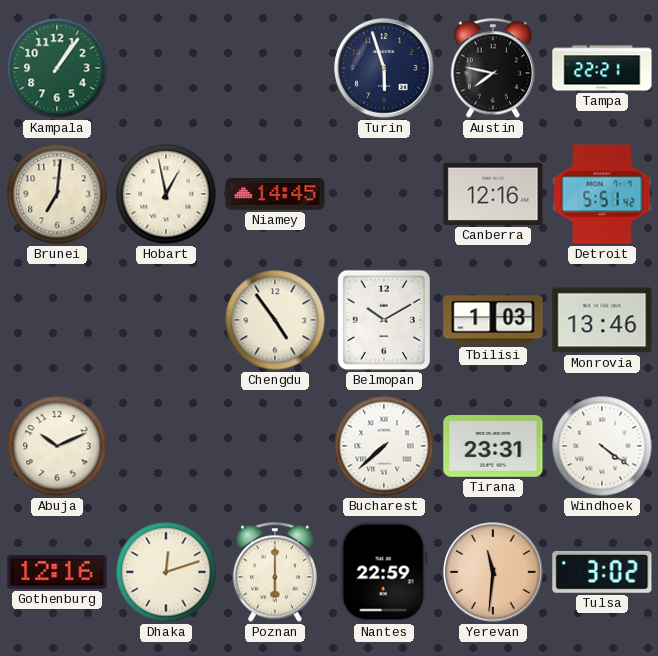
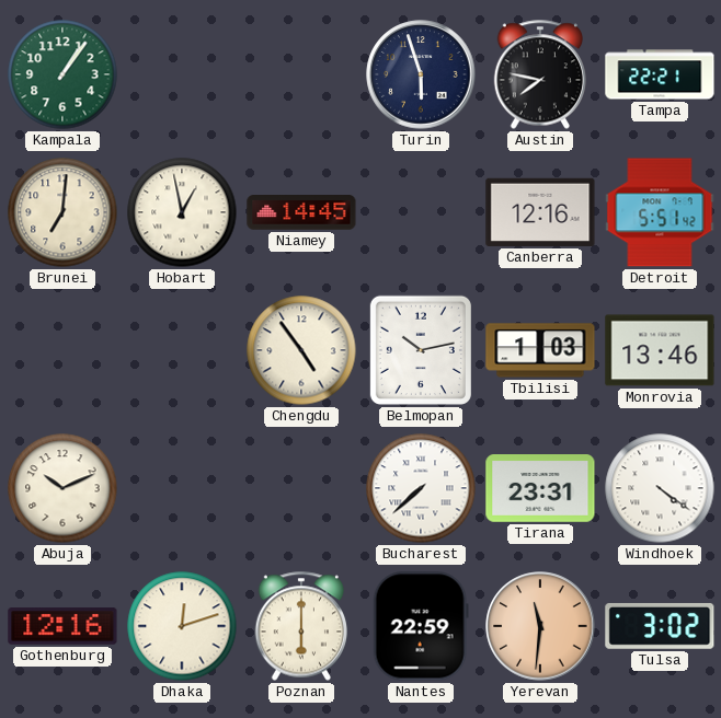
Belmopan: 10:10 -> 10:13 (421, 350)
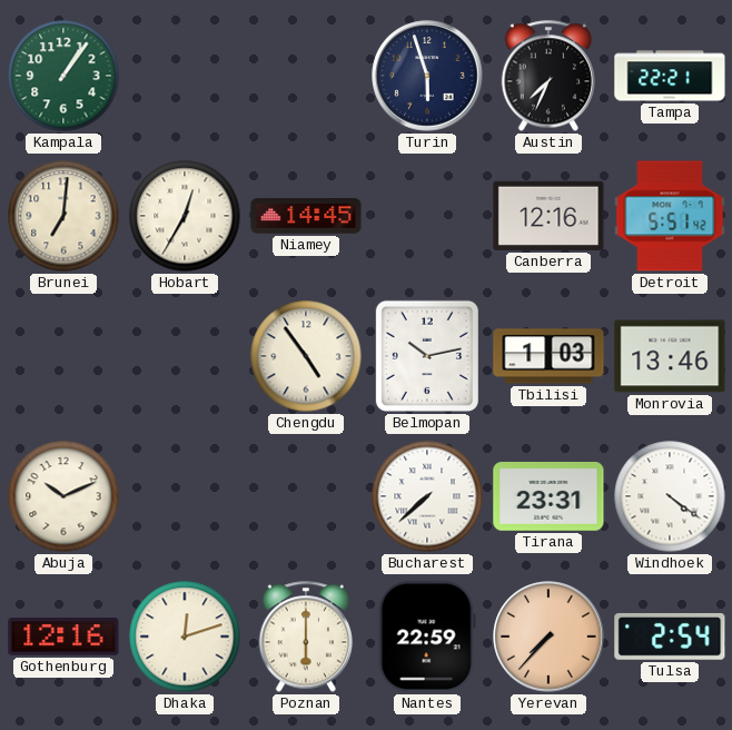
Austin: 7:47 -> 7:34 (547, 76)
Hobart: 12:58 -> 12:35 (185, 216)
Yerevan: 11:31 -> 7:37 (548, 637)
Tulsa: 3:02 -> 2:54 (670, 637)
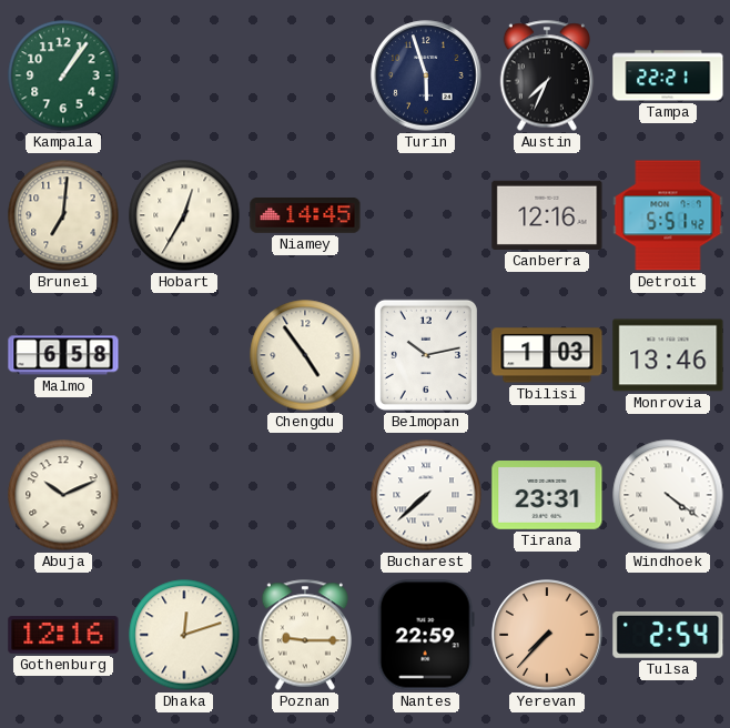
Malmo: none -> 6:58 (63, 355)
Poznan: 6:00 -> 9:15 (304, 635)
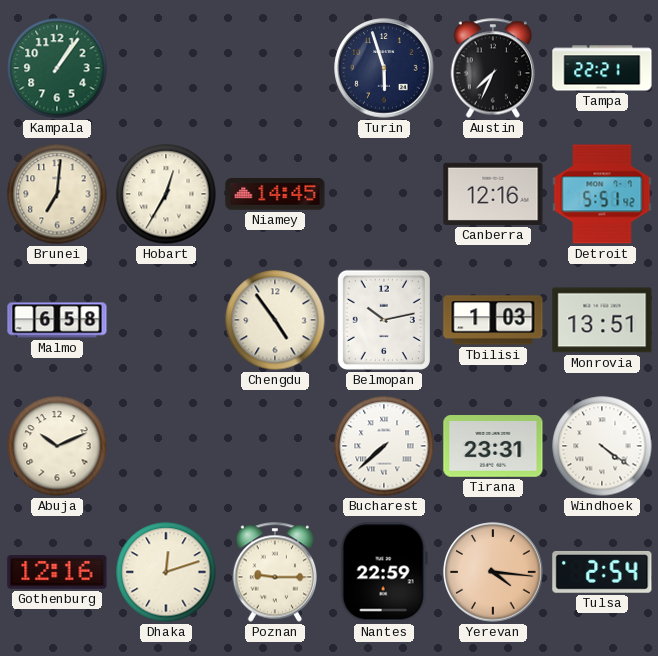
Monrovia: 13:46 -> 13:51 (602, 320)
Yerevan: 7:37 -> 4:16 (493, 572)
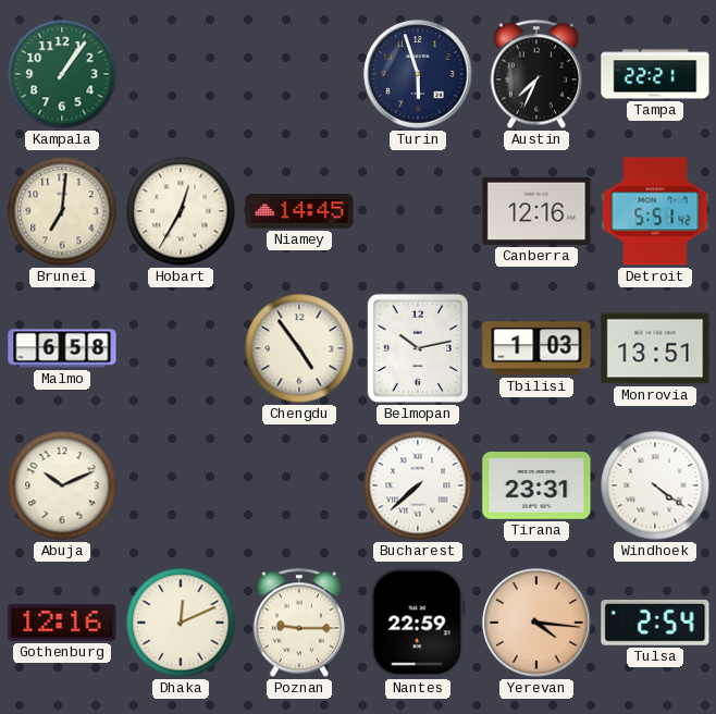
Dhaka: 12:12 -> 12:11 (181, 623)
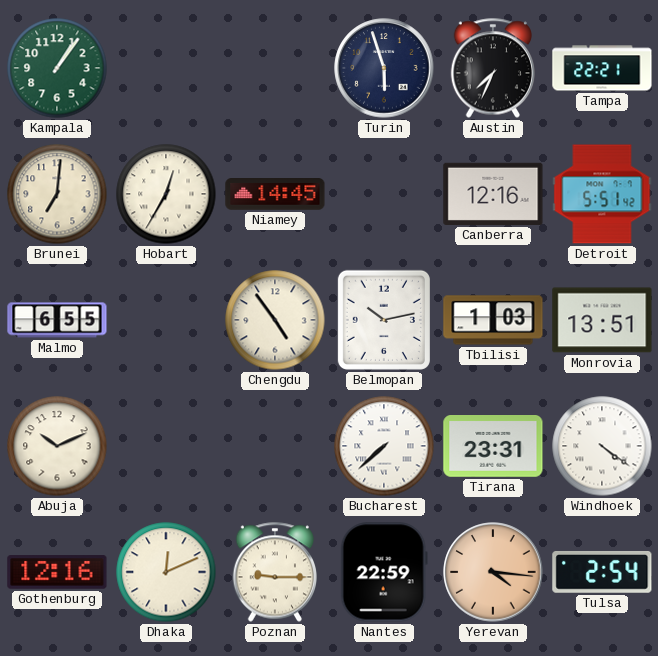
Malmo: 6:58 -> 6:55 (57, 320)
